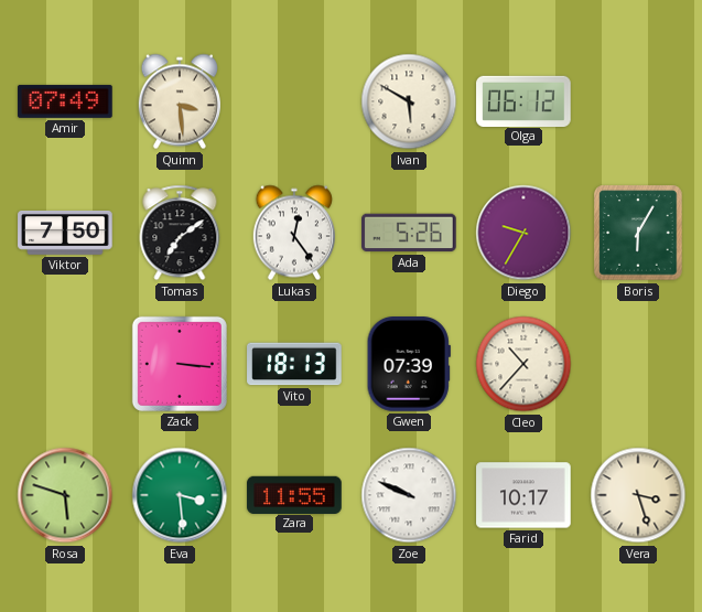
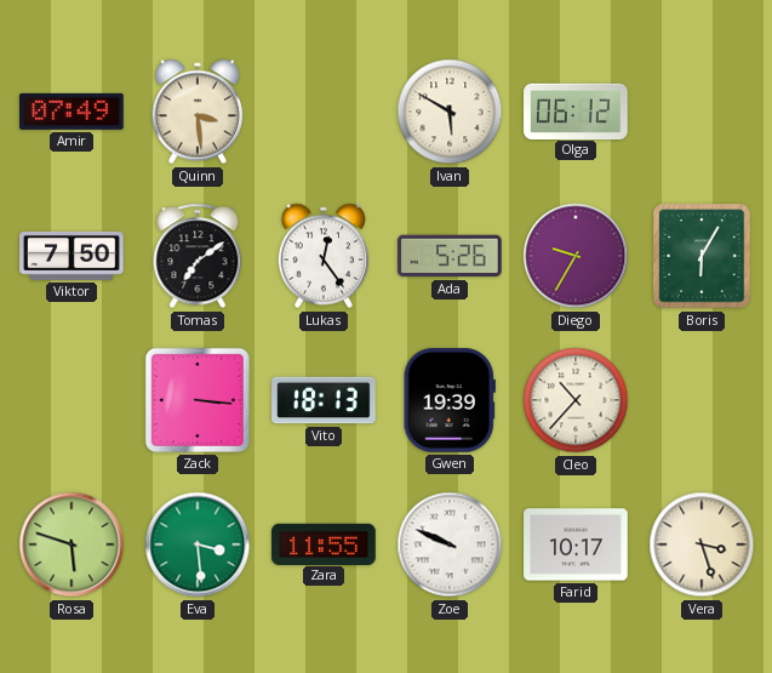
Gwen: 07:39 -> 19:39 (450, 400)
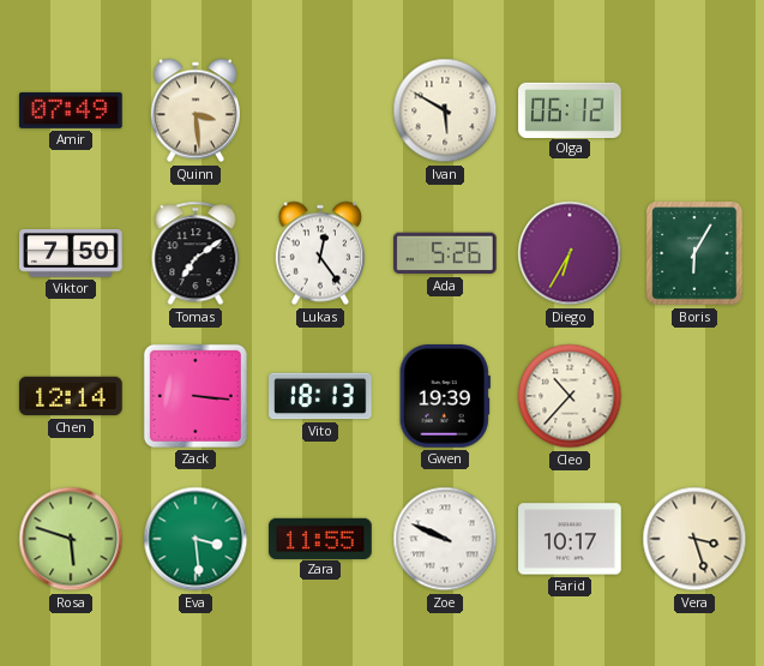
Diego: 9:35 -> 6:35 (570, 253)
Chen: none -> 12:14 (71, 396)
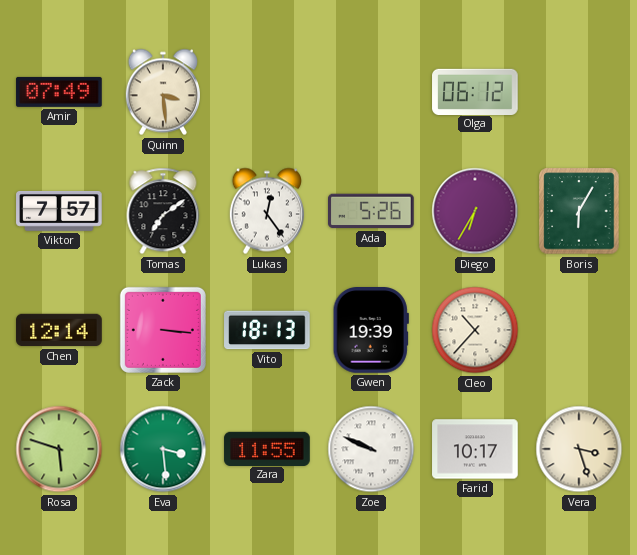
Ivan: 5:50 -> none (445, 110)
Viktor: 7:50 -> 7:57 (59, 211)
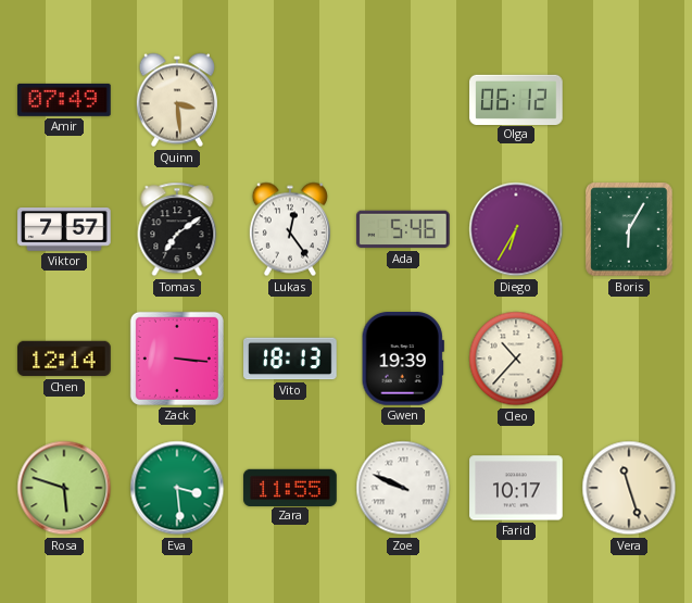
Ada: 5:26 -> 5:46 (404, 229)
Vera: 3:27 -> 11:27 (629, 488)
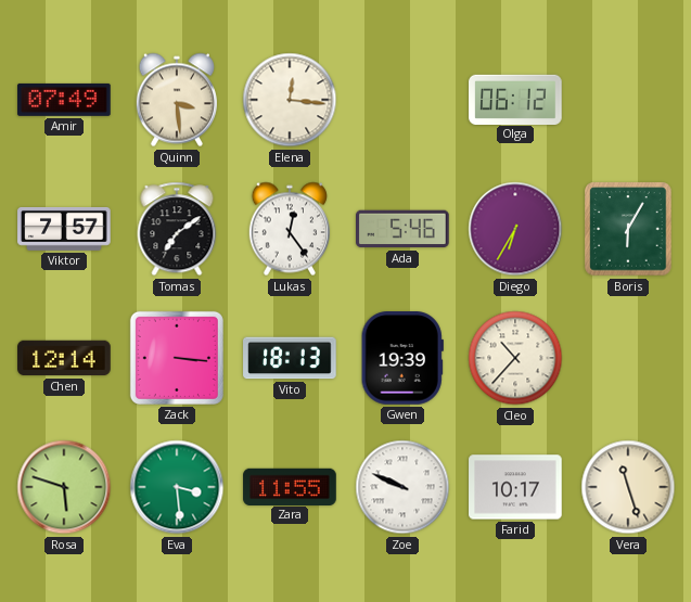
Elena: none -> 12:16 (290, 100)
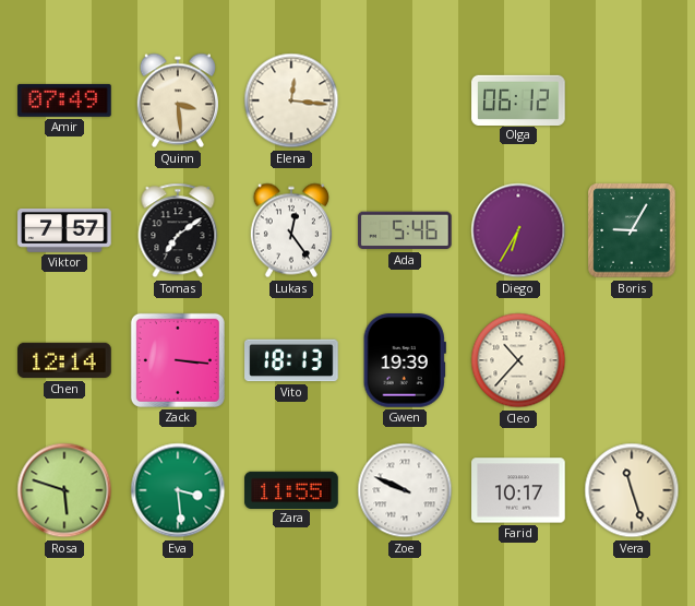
Boris: 6:05 -> 9:05 (632, 230)
